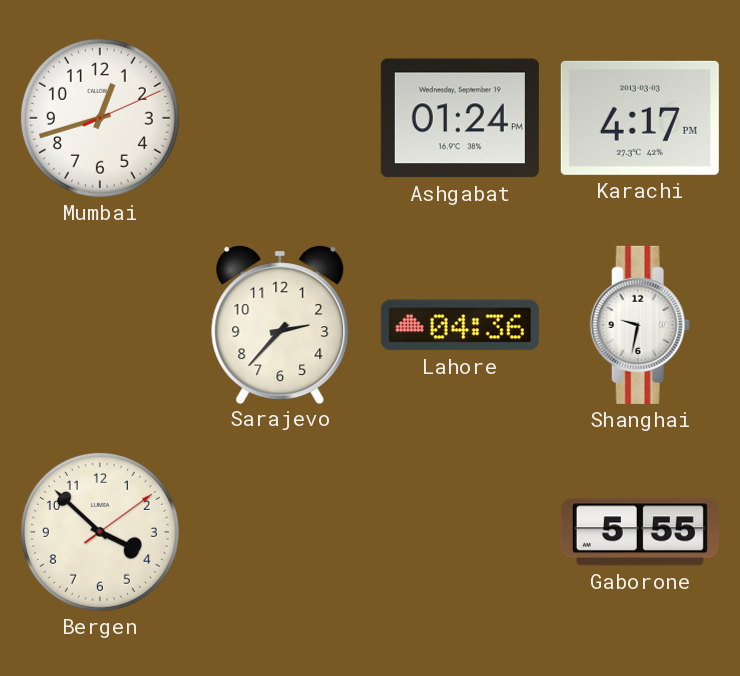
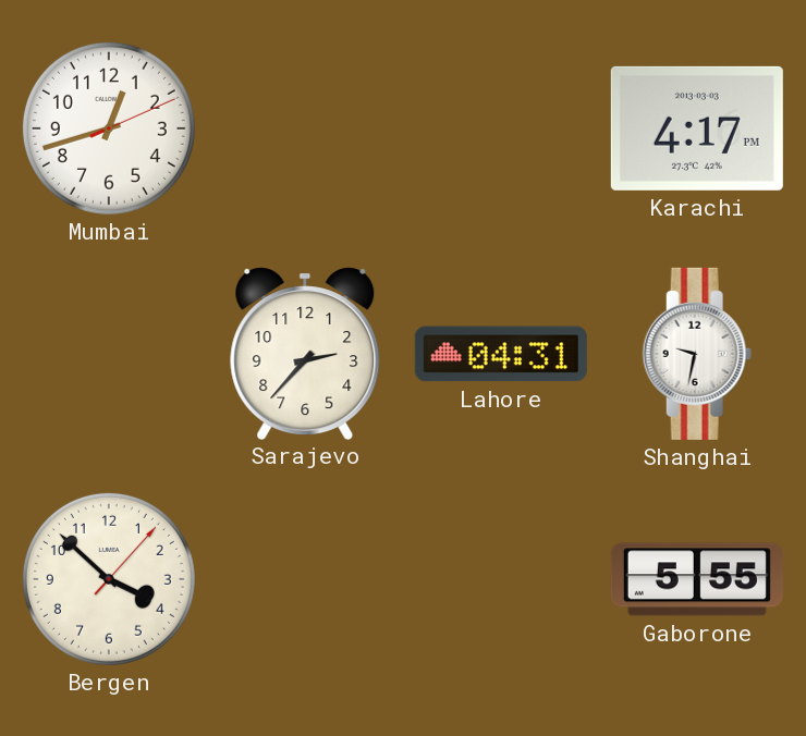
Ashgabat: 01:24 -> none (460, 118)
Lahore: 04:36 -> 04:31 (501, 354)
Bergen: 3:52:09 -> 3:52:07 (109, 579)
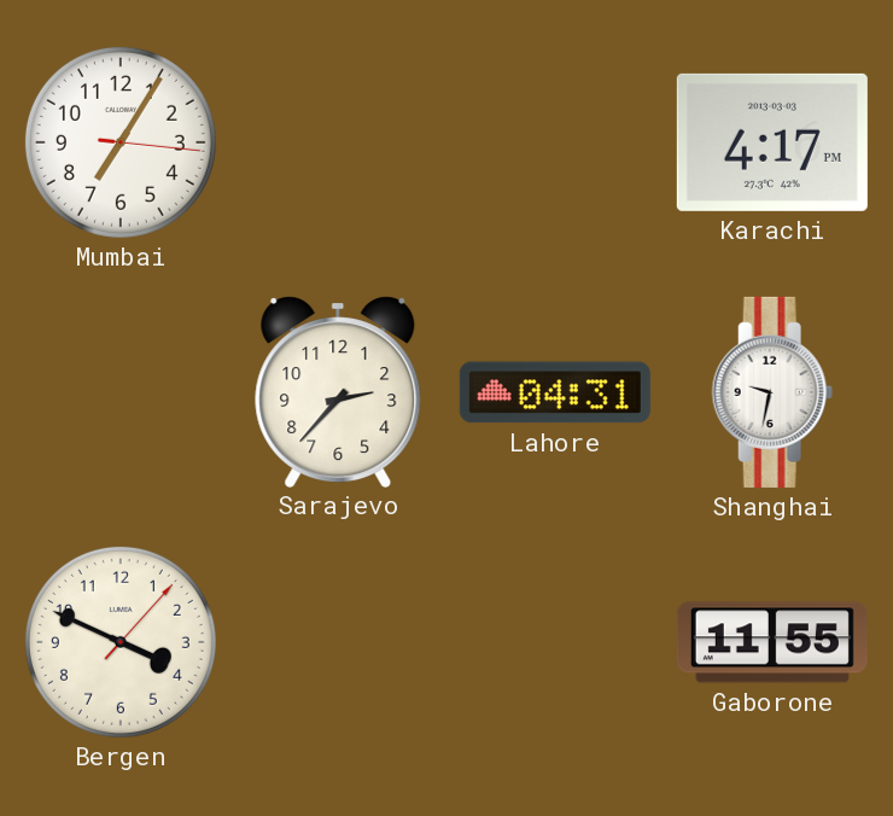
Mumbai: 12:42 -> 7:05 (121, 142)
Bergen: 3:52 -> 3:49 (121, 642)
Gaborone: 5:55 -> 11:55 (772, 642)
